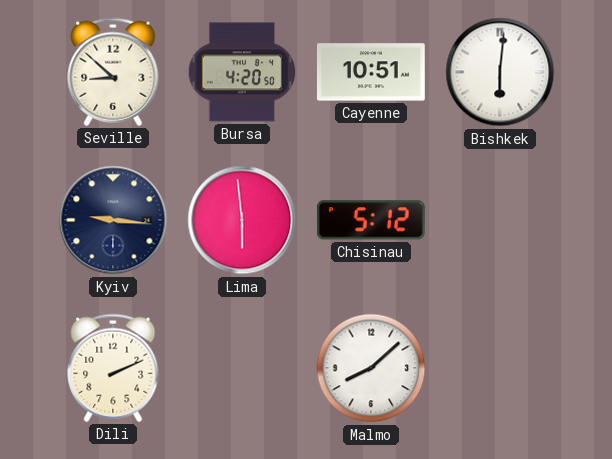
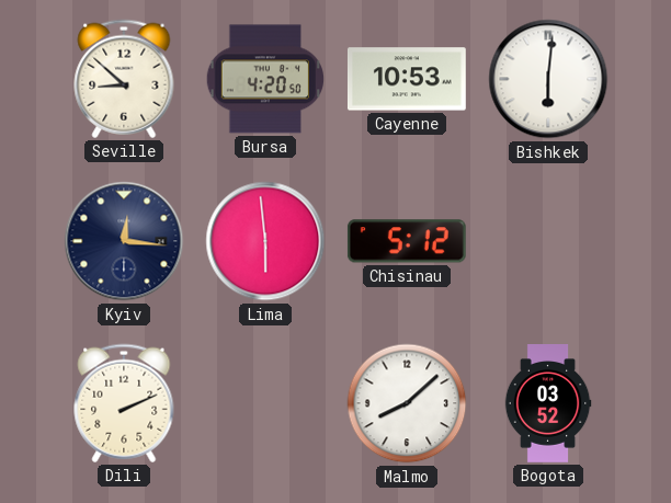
Cayenne: 10:51 -> 10:53 (407, 79)
Kyiv: 9:16 -> 12:16 (124, 241)
Bogota: none -> 03:52 (548, 403)
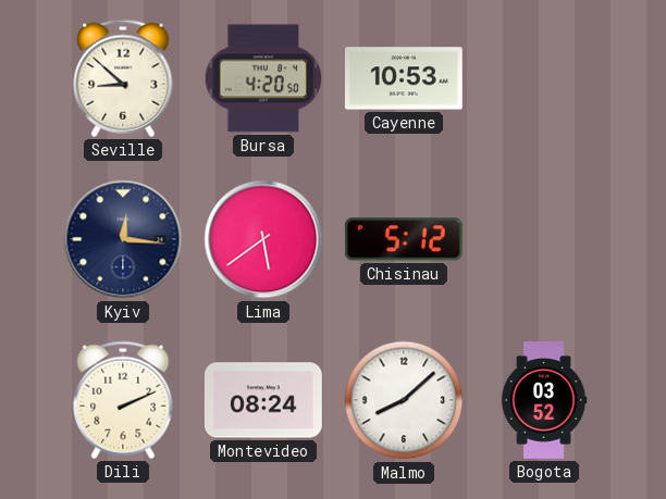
Bishkek: 6:01 -> none (548, 79)
Lima: 5:59 -> 5:39 (263, 239)
Montevideo: none -> 08:24 (263, 400)
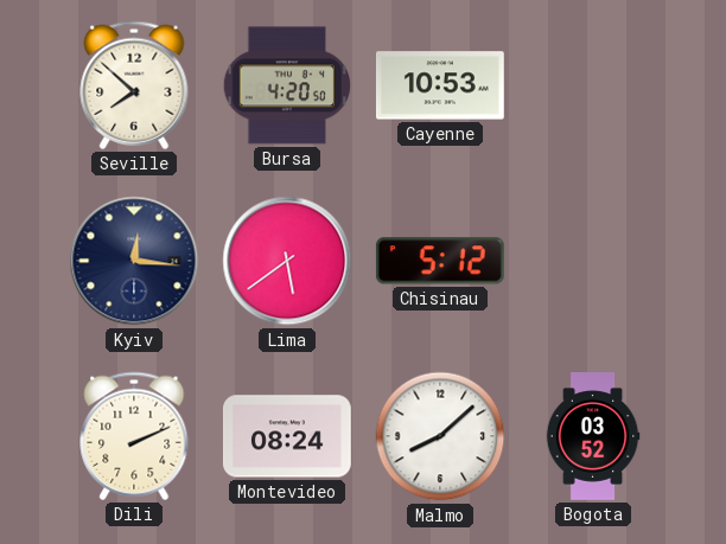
Seville: 8:52 -> 7:52 (134, 85)
